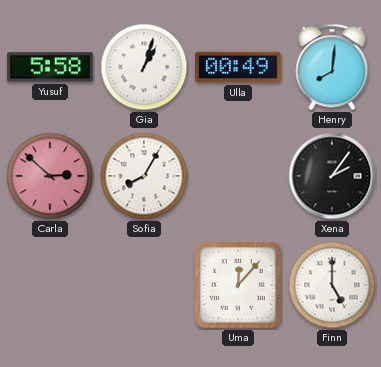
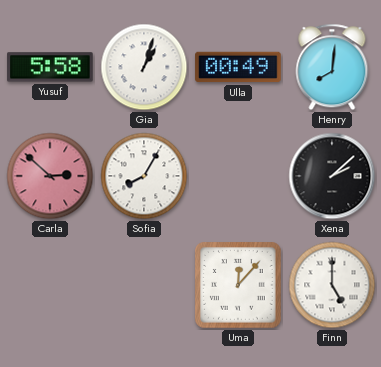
Xena: 2:06 -> 2:08 (332, 176)
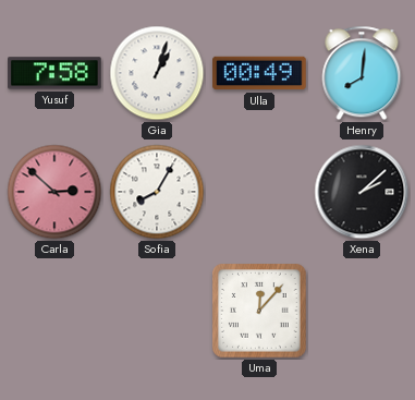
Yusuf: 5:58 -> 7:58 (54, 73)
Finn: 5:00 -> none (332, 285)
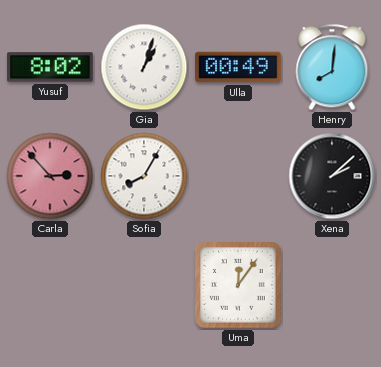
Yusuf: 7:58 -> 8:02 (50, 67)
Carla: 2:52 -> 2:53 (50, 176)
Uma: 12:07 -> 12:06 (238, 285)
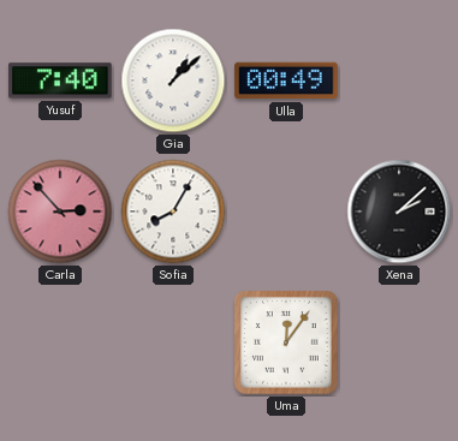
Yusuf: 8:02 -> 7:40 (60, 81)
Gia: 1:03 -> 1:08 (173, 81)
Henry: 8:01 -> none (332, 67)
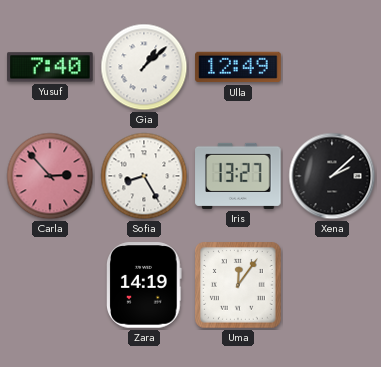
Ulla: 00:49 -> 12:49 (238, 67)
Sofia: 8:05 -> 8:25 (144, 176)
Iris: none -> 13:27 (238, 176)
Zara: none -> 14:19 (145, 285)
